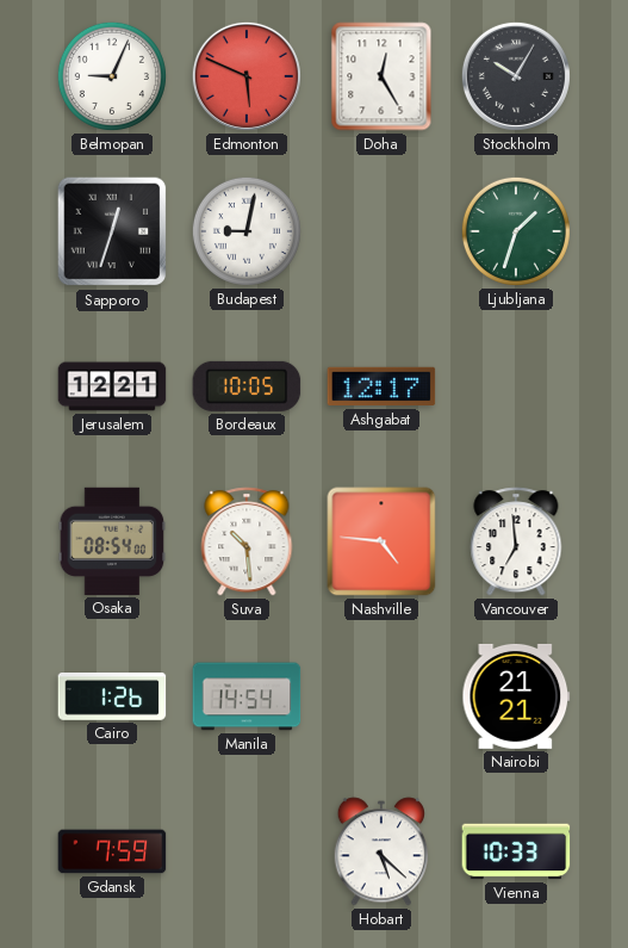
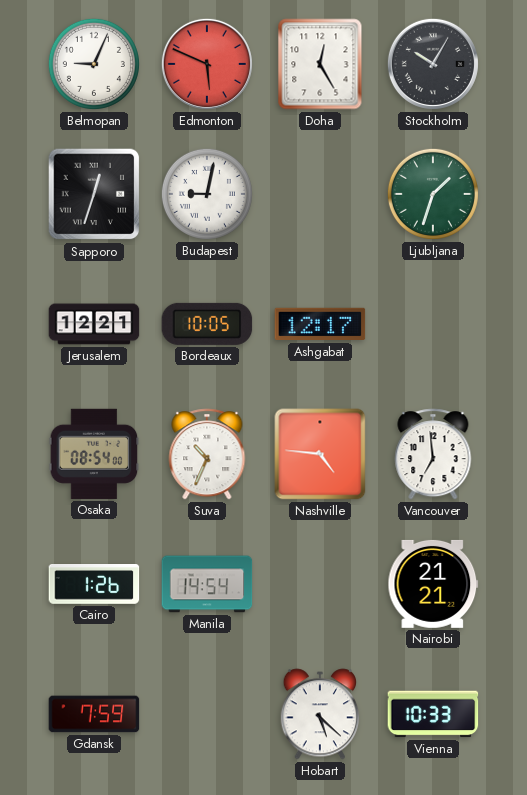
Suva: 10:29 -> 10:34 (207, 454)
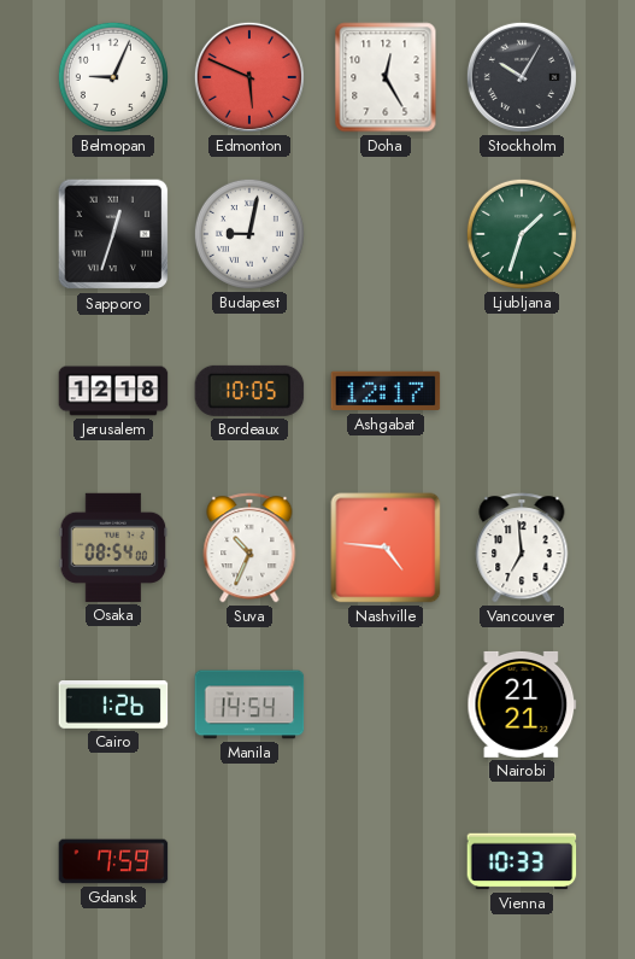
Jerusalem: 12:21 -> 12:18 (113, 391)
Hobart: 5:22 -> none (320, 714)
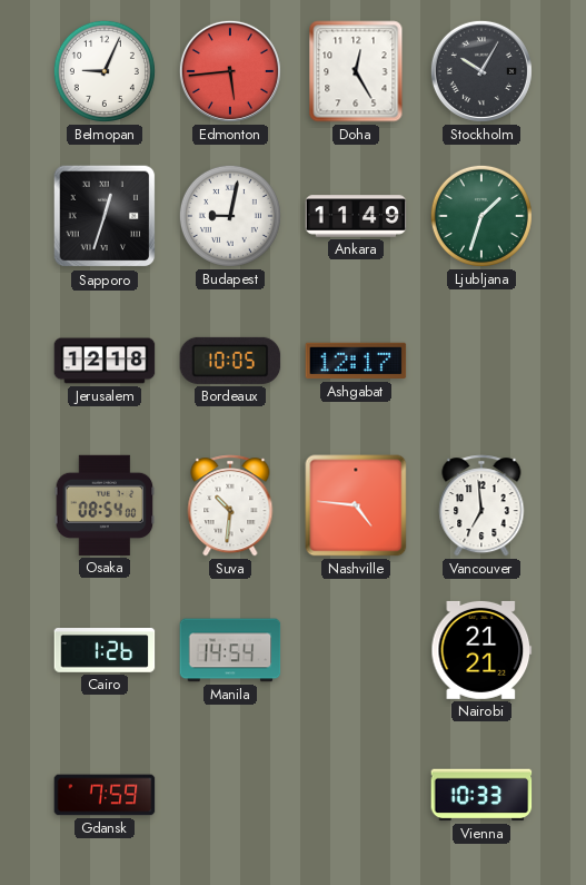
Edmonton: 5:49 -> 5:44 (230, 71)
Ankara: none -> 11:49 (356, 216)
Suva: 10:34 -> 10:31 (230, 505)
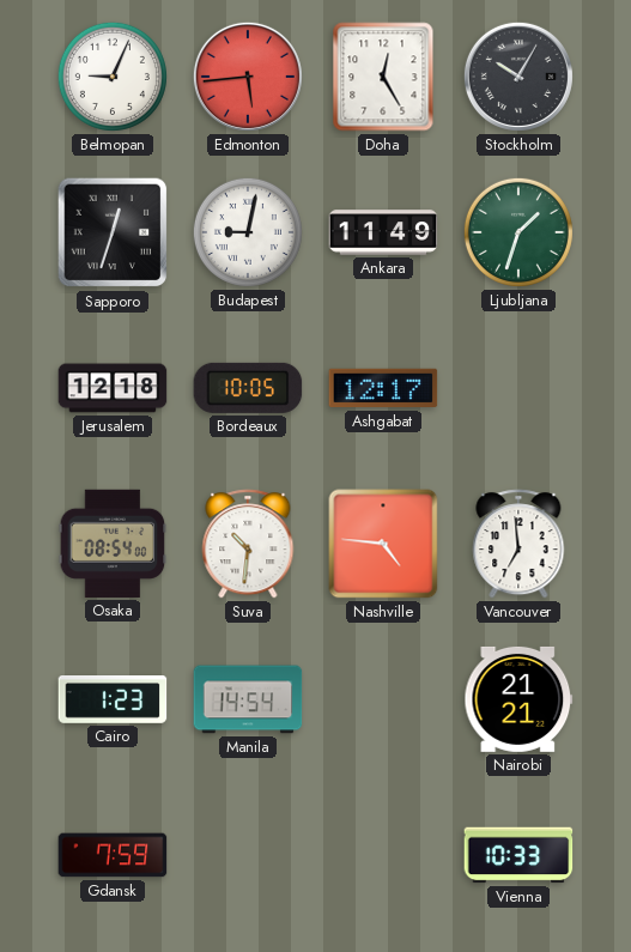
Cairo: 1:26 -> 1:23 (113, 701)
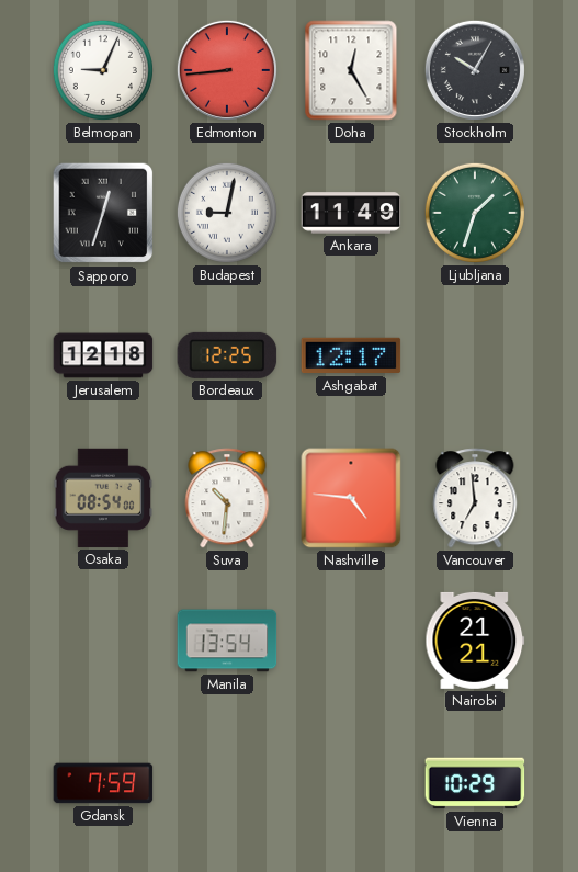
Edmonton: 5:44 -> 8:44 (227, 70)
Bordeaux: 10:05 -> 12:25 (227, 355)
Cairo: 1:23 -> none (113, 701)
Manila: 14:54 -> 13:54 (227, 641)
Vienna: 10:33 -> 10:29 (475, 783)
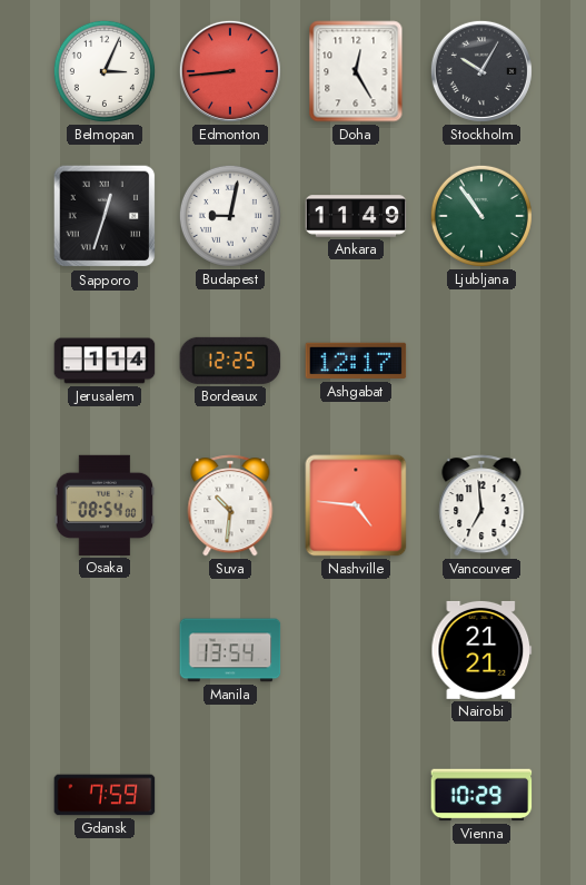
Belmopan: 9:04 -> 3:04 (105, 71)
Ljubljana: 1:33 -> 10:54 (481, 216)
Jerusalem: 12:18 -> 1:14 (105, 361)
